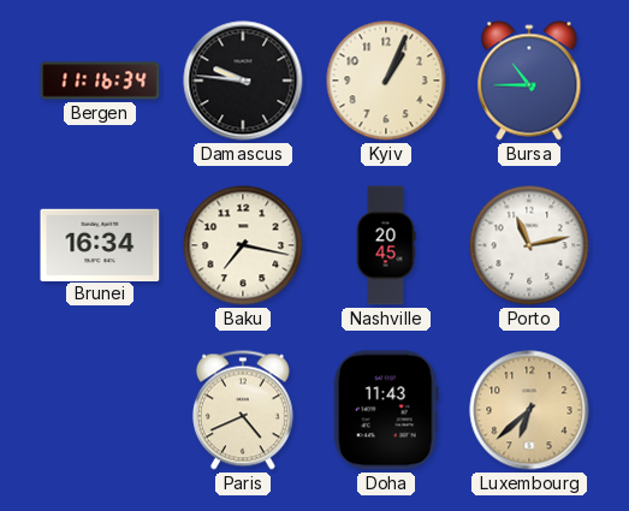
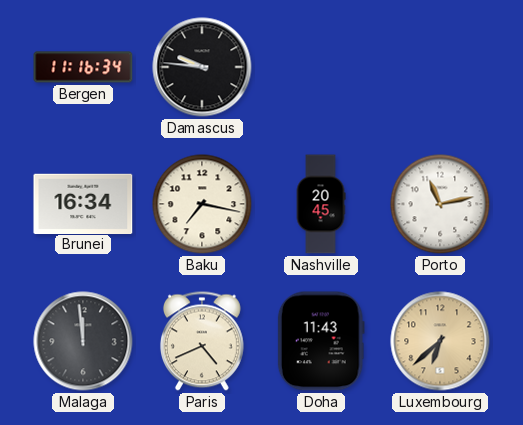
Kyiv: 1:04 -> none (386, 81)
Bursa: 10:45 -> none (529, 81)
Malaga: none -> 11:59 (83, 341)
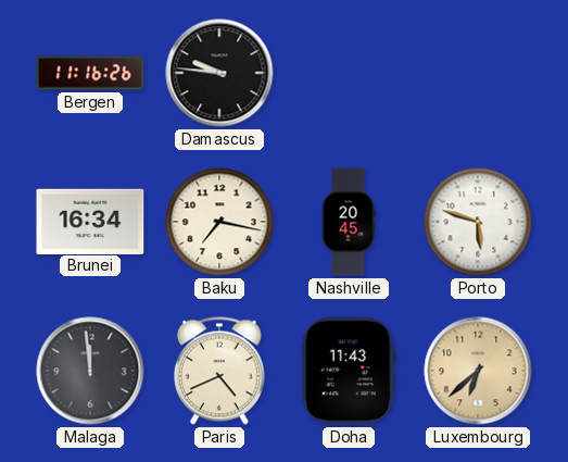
Bergen: 11:16:34 -> 11:16:26 (90, 73)
Porto: 11:13 -> 5:48 (478, 222)
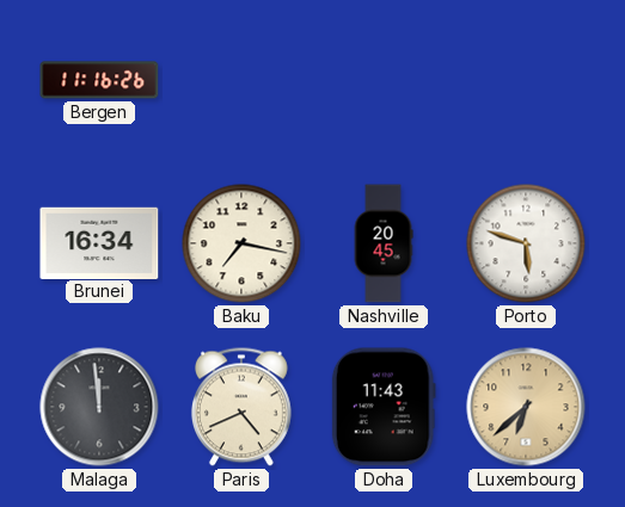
Damascus: 9:46 -> none (219, 73)
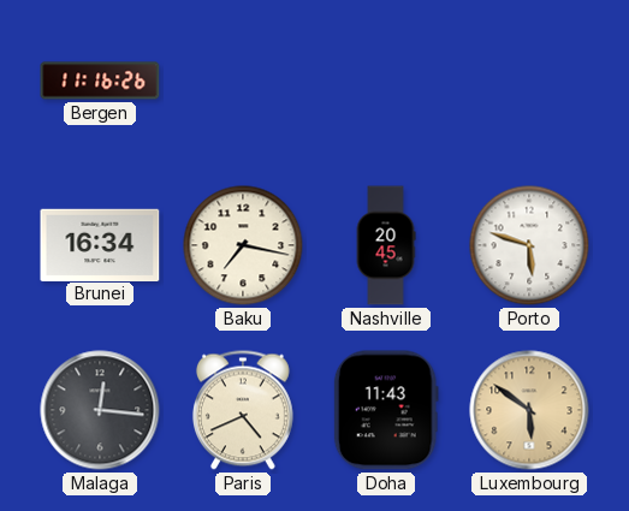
Malaga: 11:59 -> 12:16 (100, 410)
Luxembourg: 6:38 -> 5:51 (529, 410)
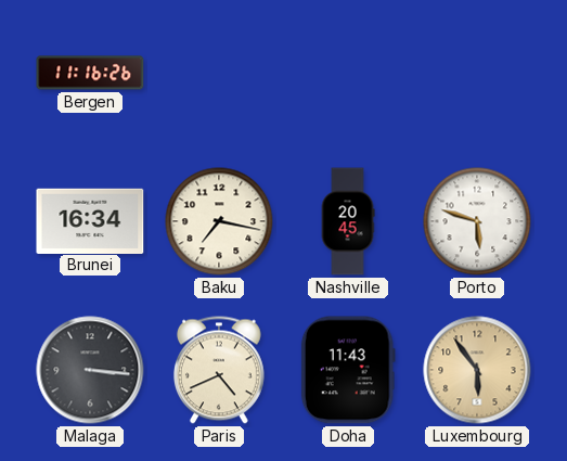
Malaga: 12:16 -> 3:16 (90, 370)
Luxembourg: 5:51 -> 5:54 (477, 370)
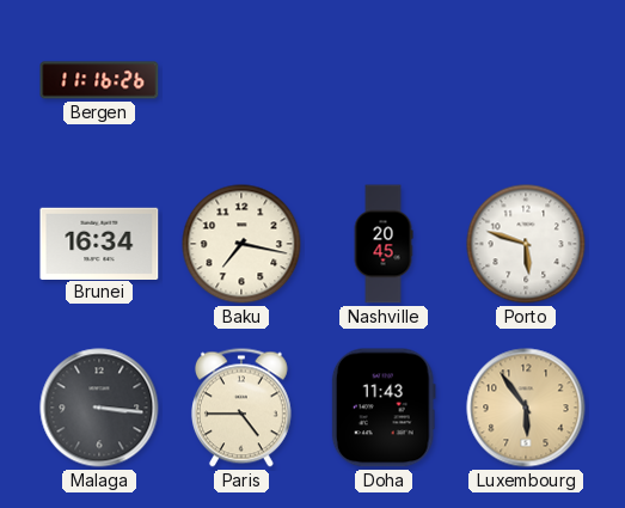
Paris: 4:41 -> 4:45 (241, 408)
